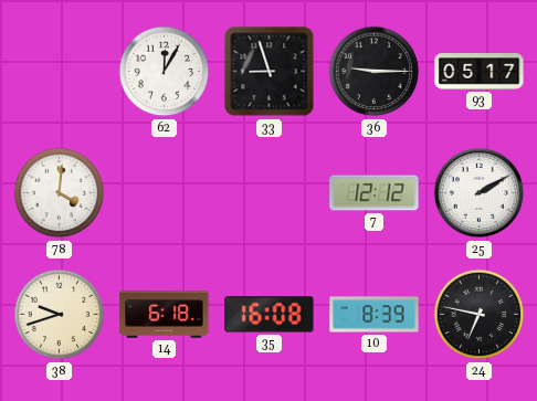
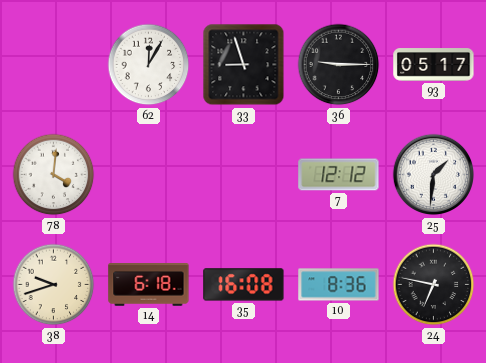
25: 2:10 -> 1:31 (434, 175)
10: 8:39 -> 8:36 (339, 285)
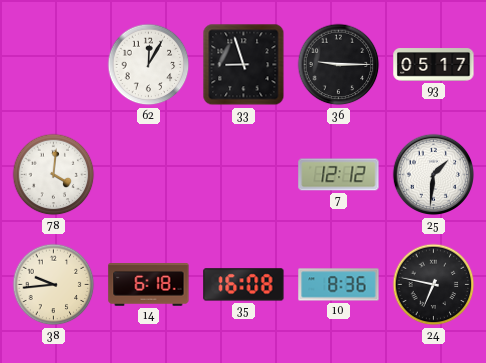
38: 9:42 -> 9:44 (54, 285)
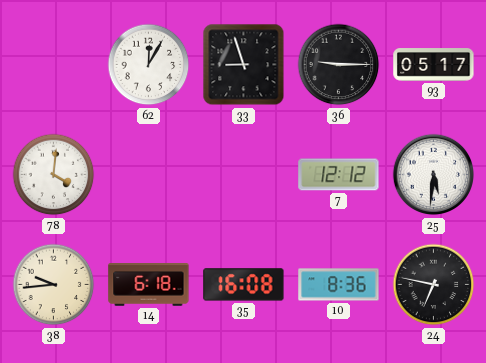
25: 1:31 -> 5:31 (434, 175)
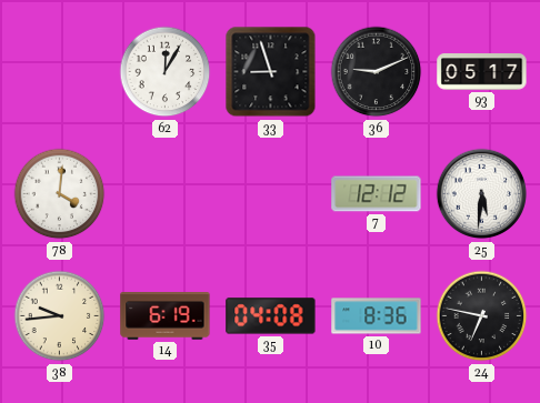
36: 9:15 -> 9:11 (377, 72)
14: 6:18 -> 6:19 (166, 316)
35: 16:08 -> 04:08 (271, 316)
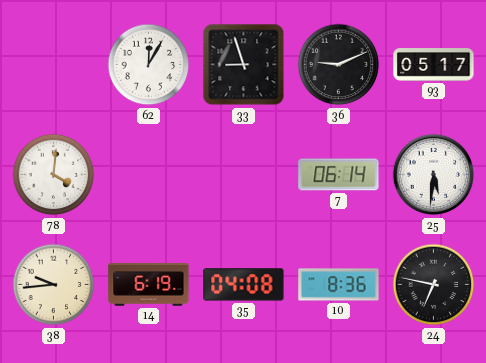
7: 12:12 -> 06:14 (339, 175)
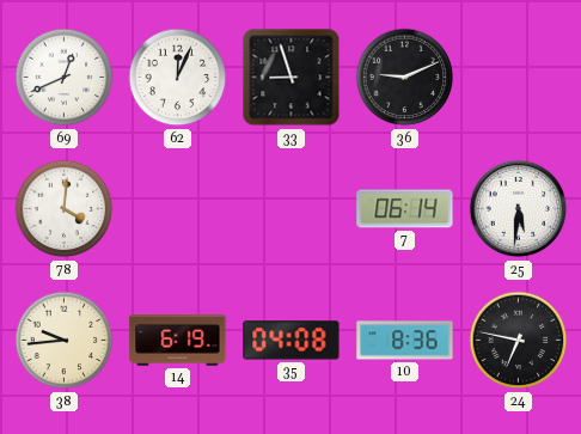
69: none -> 12:41 (65, 78)
62: 12:05 -> 12:04 (178, 78)
93: 05:17 -> none (434, 65)
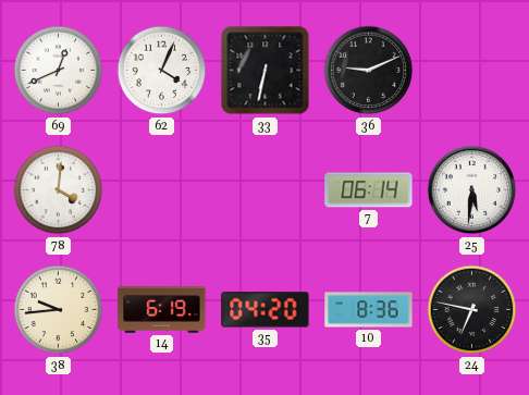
62: 12:04 -> 4:04 (162, 71)
33: 8:57 -> 6:32 (266, 71)
35: 04:08 -> 04:20 (266, 310)
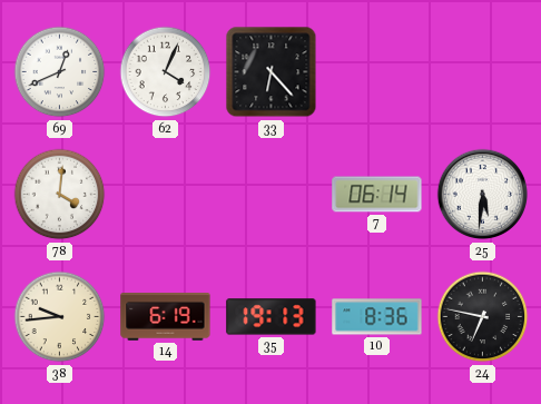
33: 6:32 -> 6:23 (272, 72)
36: 9:11 -> none (369, 71)
35: 04:20 -> 19:13 (272, 317)
